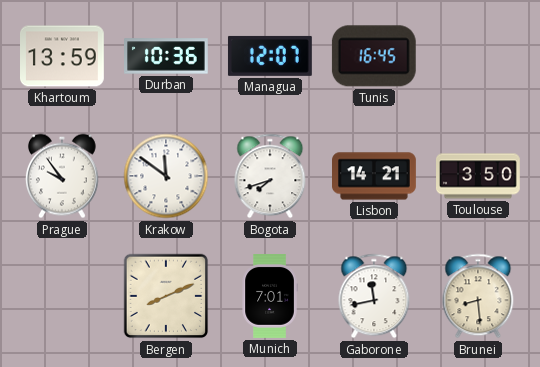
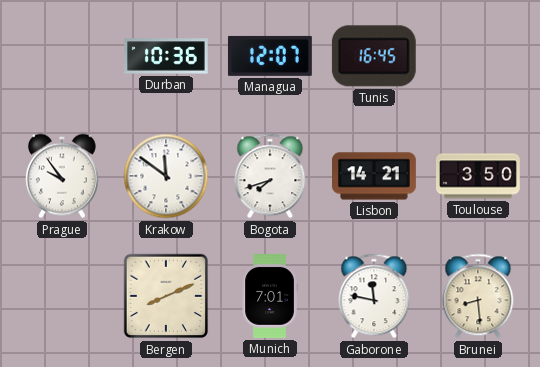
Khartoum: 13:59 -> none (63, 56)
Gaborone: 11:43 -> 11:47 (374, 296)
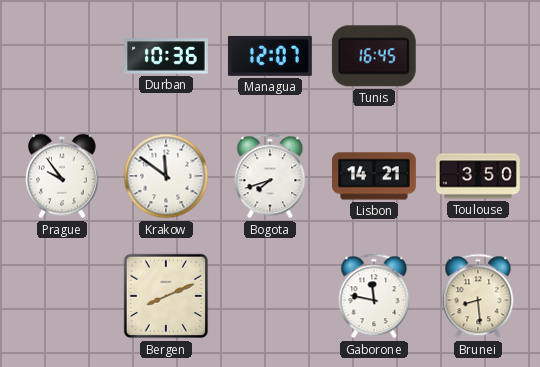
Munich: 7:01 -> none (270, 297)
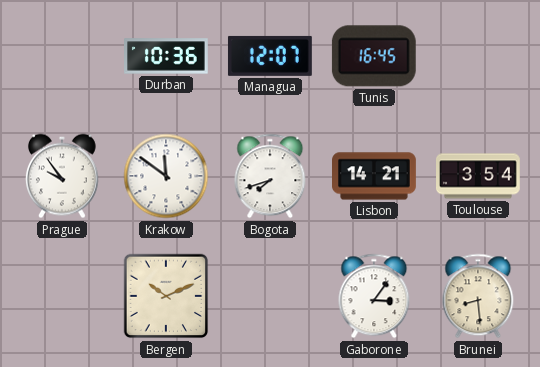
Toulouse: 3:50 -> 3:54 (479, 176)
Bergen: 8:11 -> 10:11 (166, 296)
Gaborone: 11:47 -> 3:06 (374, 296)
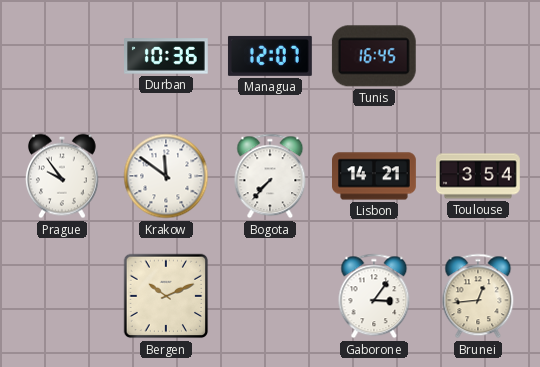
Bogota: 7:42 -> 7:37 (270, 176)
Brunei: 8:29 -> 12:44 (478, 296)
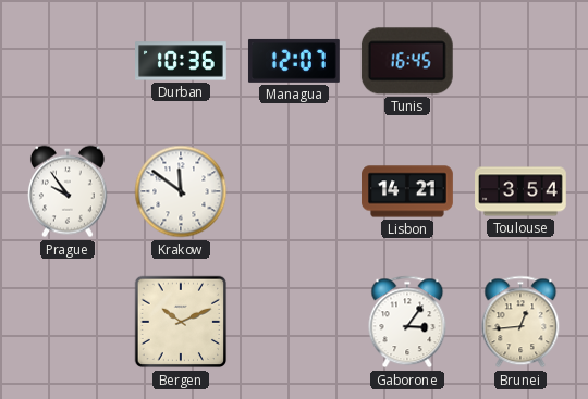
Bogota: 7:37 -> none (270, 176)
